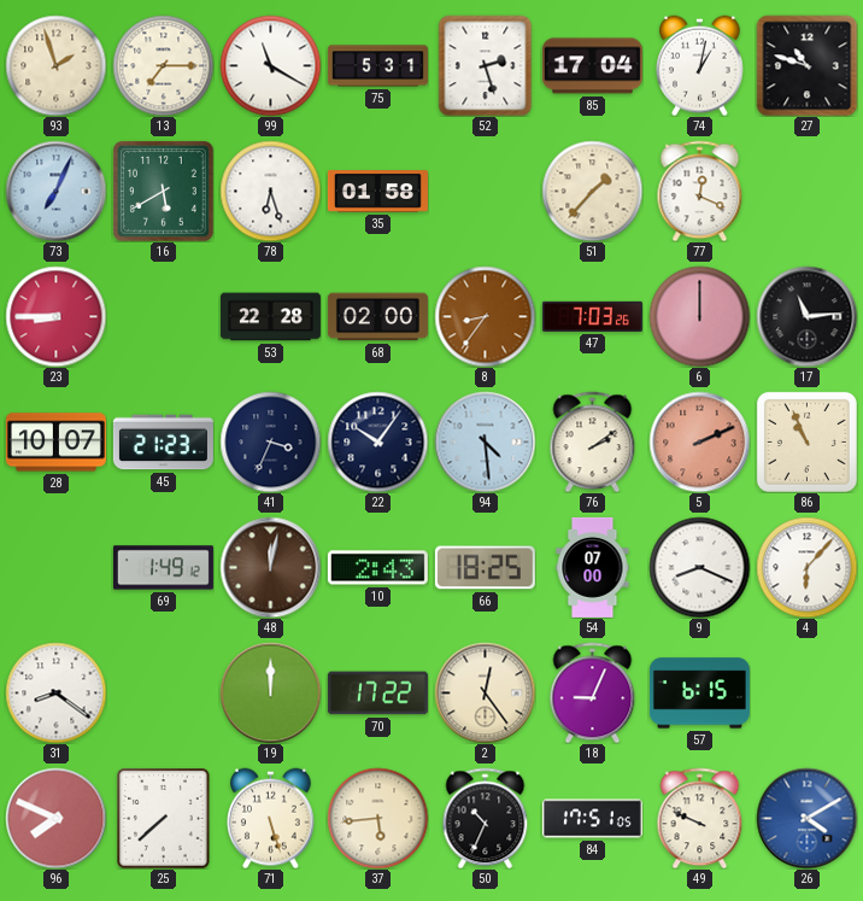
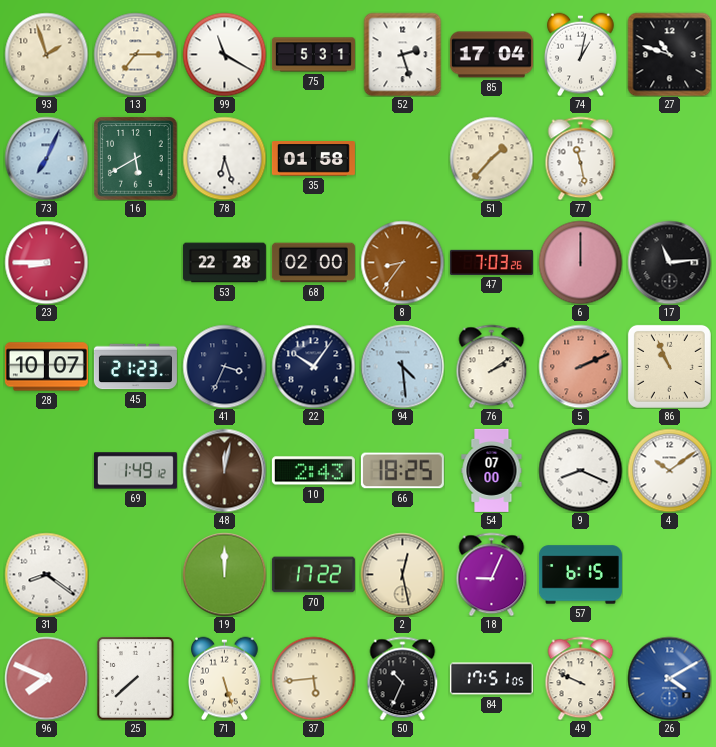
77: 12:19 -> 11:28 (581, 158)
4: 6:07 -> 10:09 (669, 470)
2: 12:24 -> 12:28 (402, 574)
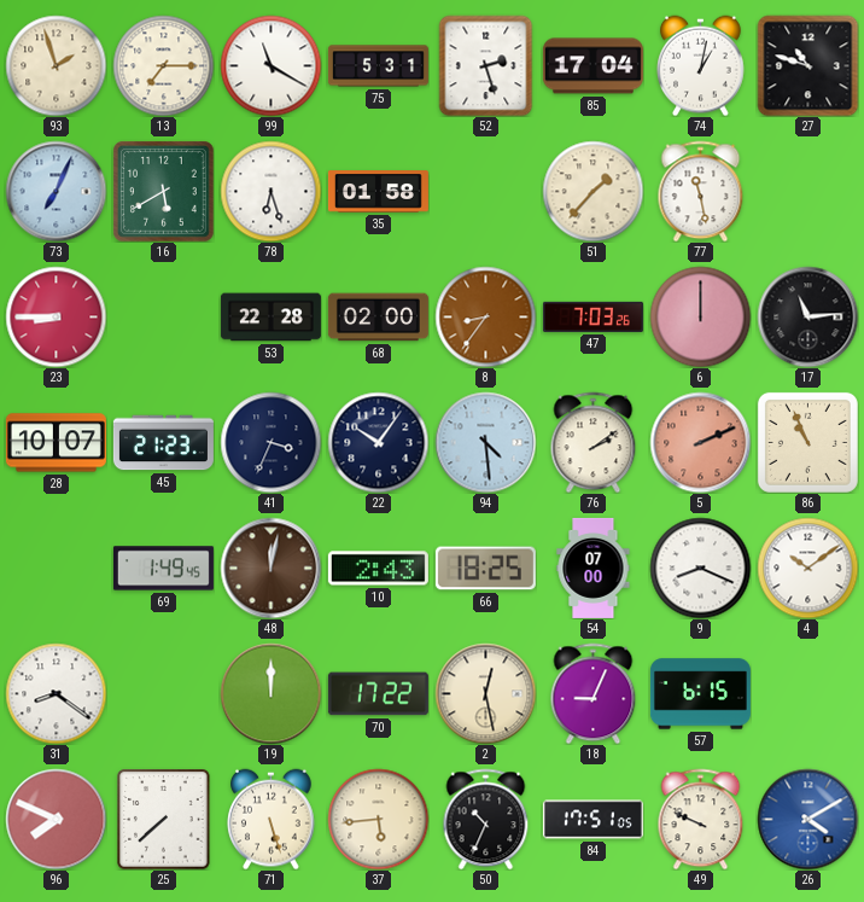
69: 1:49:12 -> 1:49:45 (163, 569)
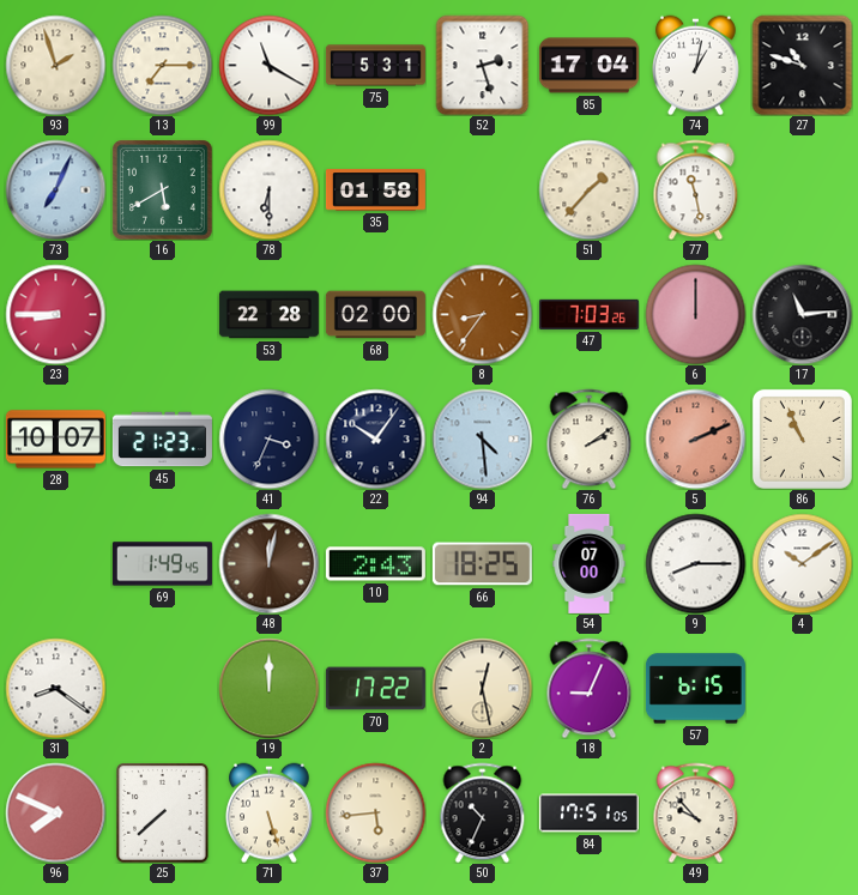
78: 6:27 -> 6:30 (268, 189)
9: 8:19 -> 8:15 (695, 563)
49: 9:49 -> 9:53 (696, 812)
26: 4:10 -> none (807, 819)
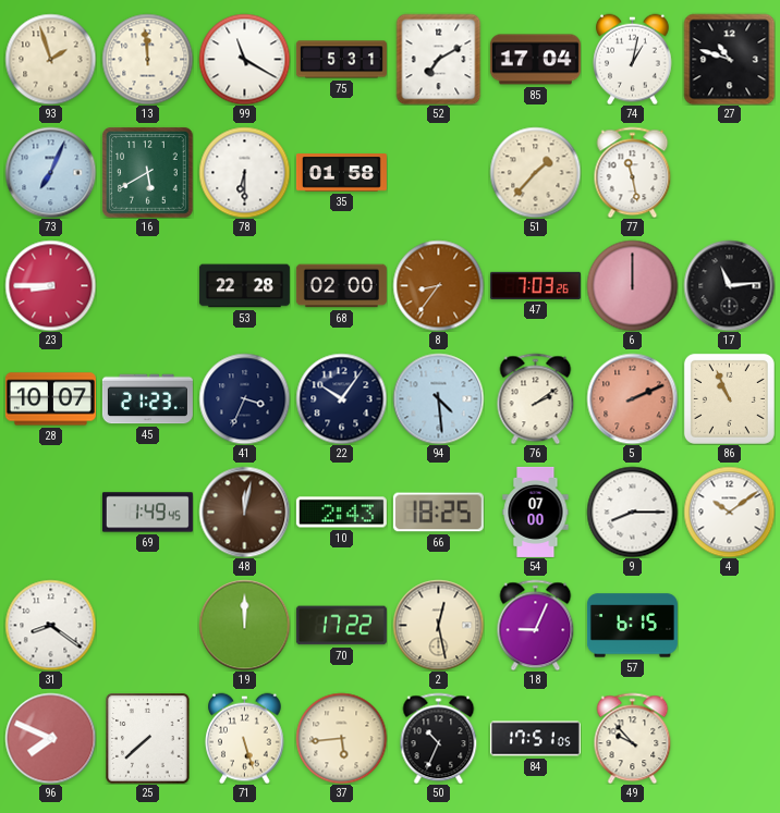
13: 7:15 -> 11:59 (147, 59)
52: 2:27 -> 7:10 (439, 59)
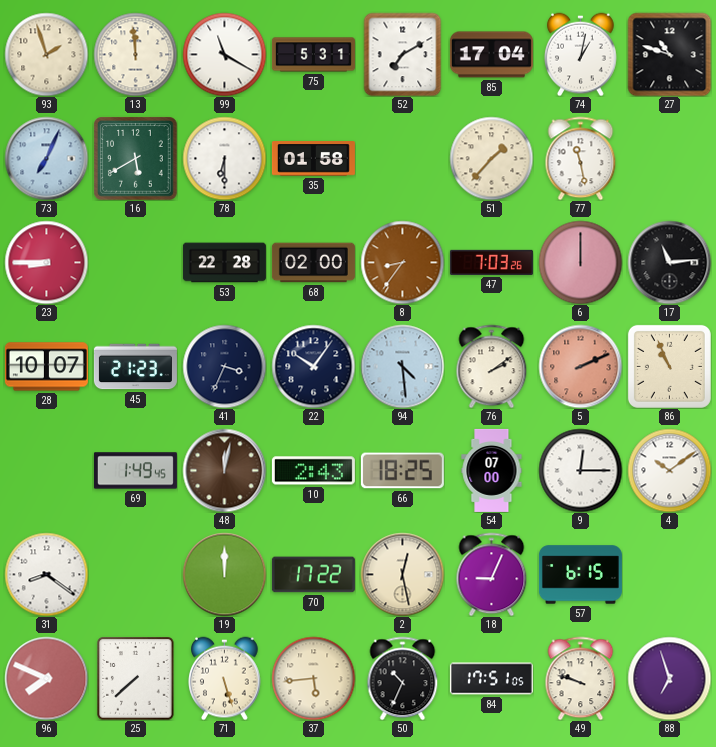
9: 8:15 -> 12:15 (580, 470)
49: 9:53 -> 9:48 (581, 678)
88: none -> 6:57 (669, 678)
